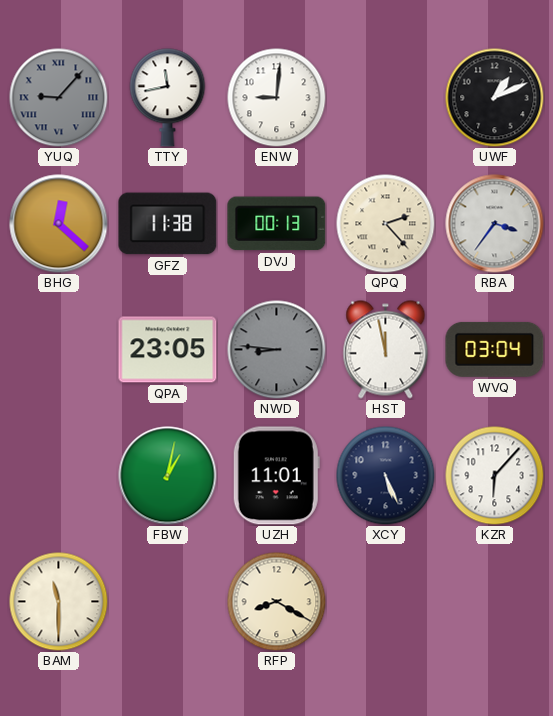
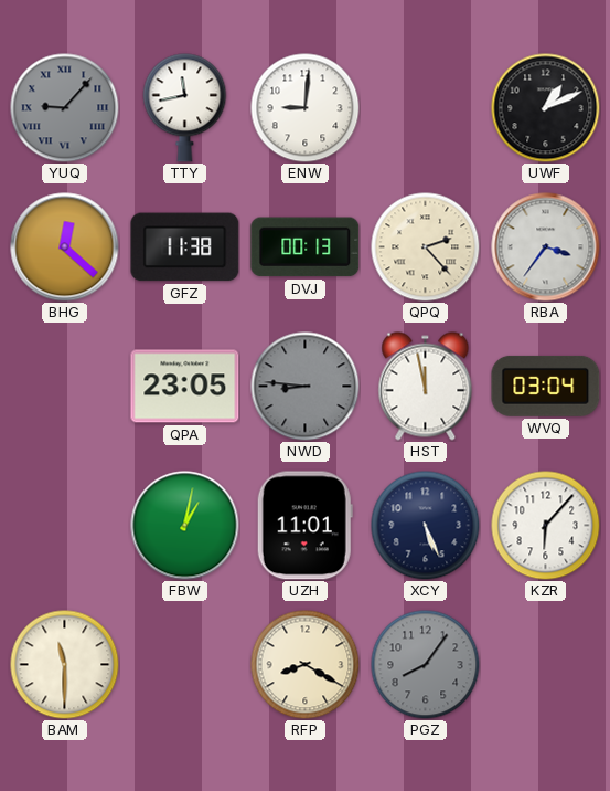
PGZ: none -> 8:06 (426, 665)
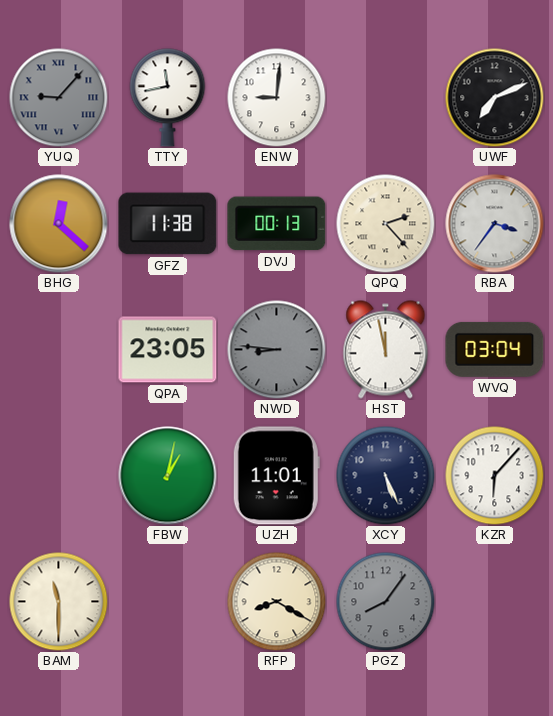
UWF: 1:11 -> 7:11 (495, 98)
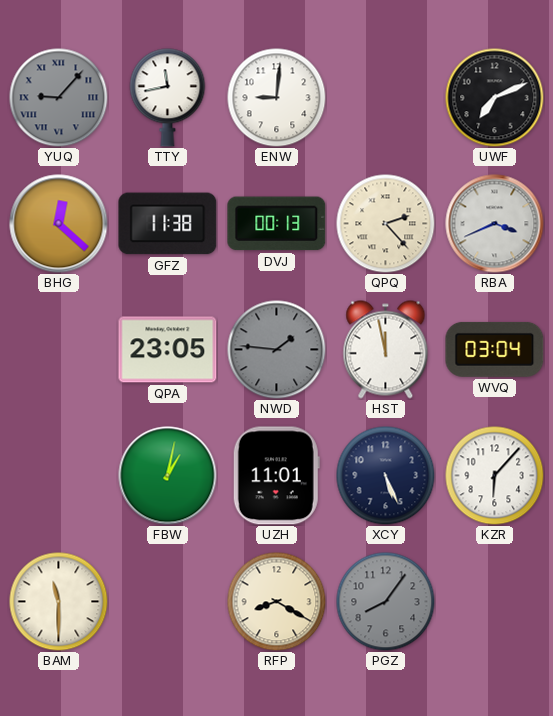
RBA: 3:36 -> 3:41 (495, 224)
NWD: 8:46 -> 1:46 (277, 350)
